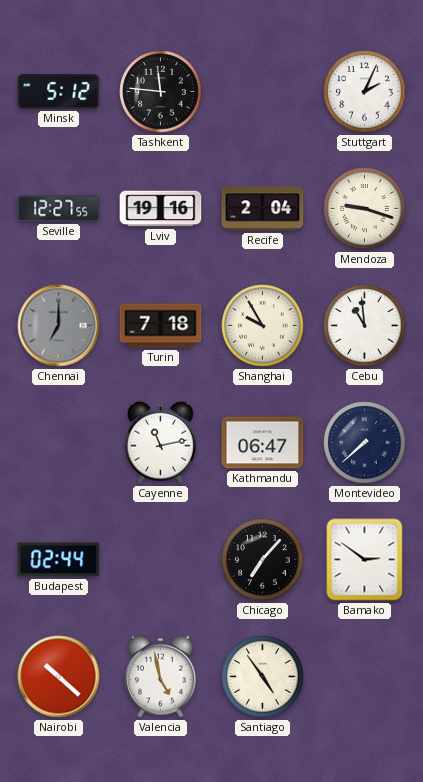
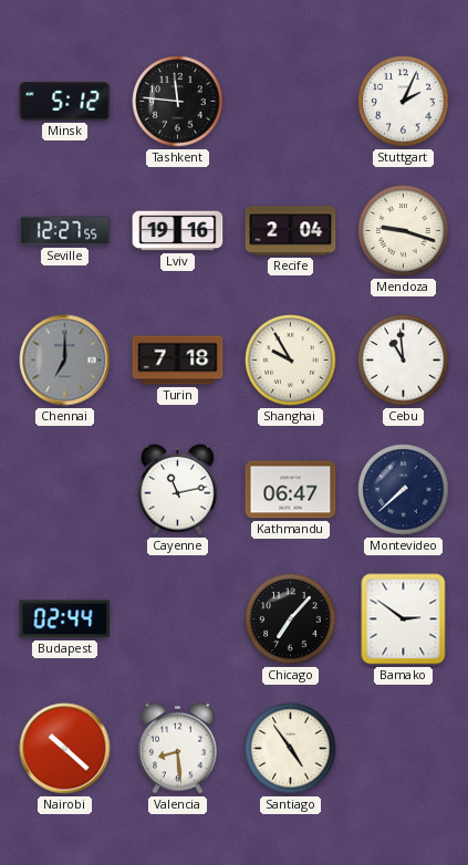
Valencia: 4:58 -> 8:29 (177, 748)
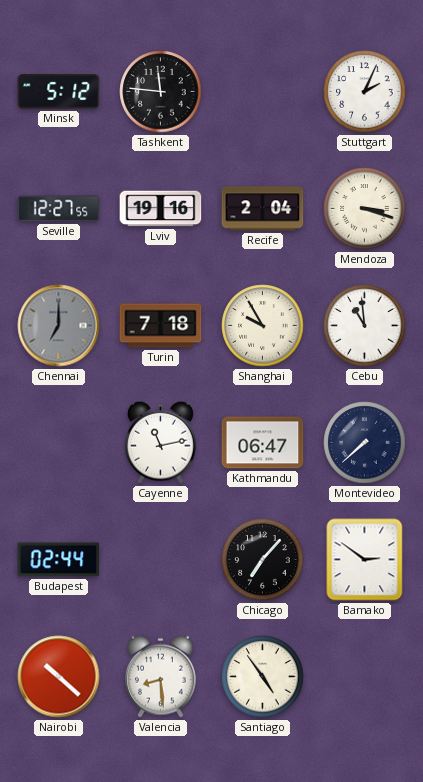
Mendoza: 9:18 -> 3:18 (365, 209)
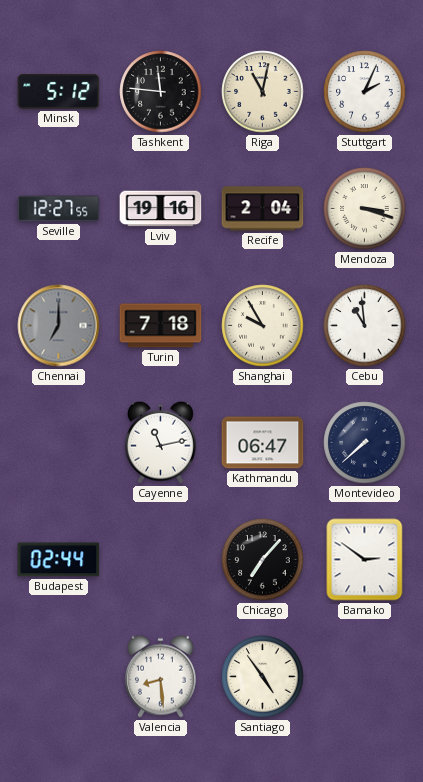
Riga: none -> 11:02 (263, 92)
Nairobi: 10:22 -> none (59, 677)
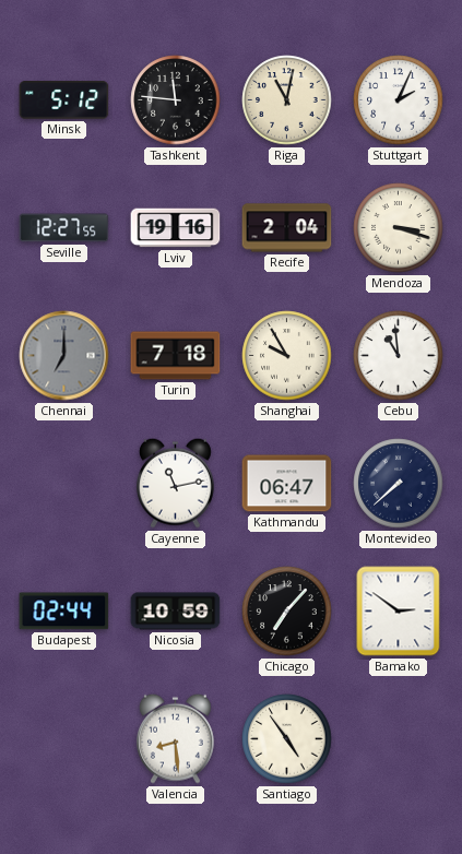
Nicosia: none -> 10:59 (176, 612)
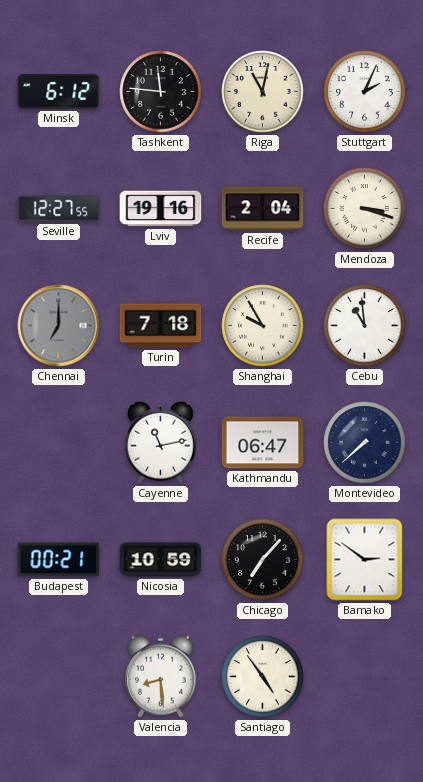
Minsk: 5:12 -> 6:12 (59, 92)
Budapest: 02:44 -> 00:21 (59, 560)
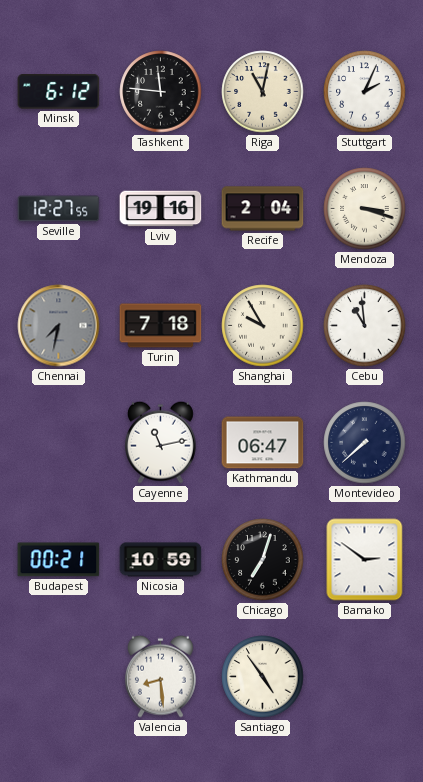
Chennai: 7:00 -> 7:32 (59, 326)
Chicago: 7:07 -> 7:03 (263, 560)
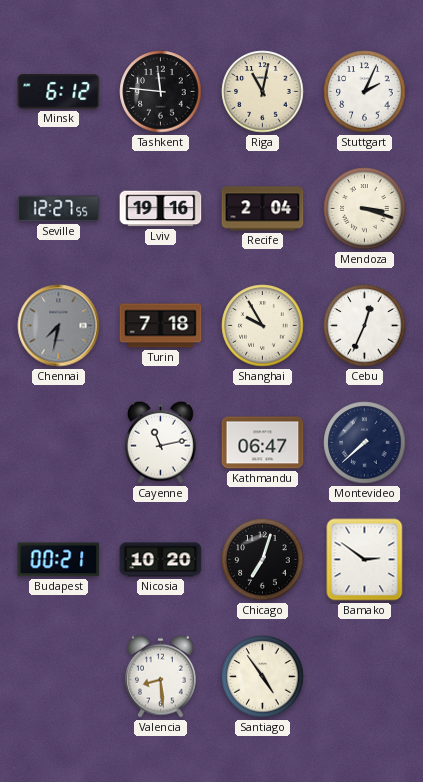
Cebu: 10:59 -> 12:34 (365, 326)
Nicosia: 10:59 -> 10:20 (161, 560)
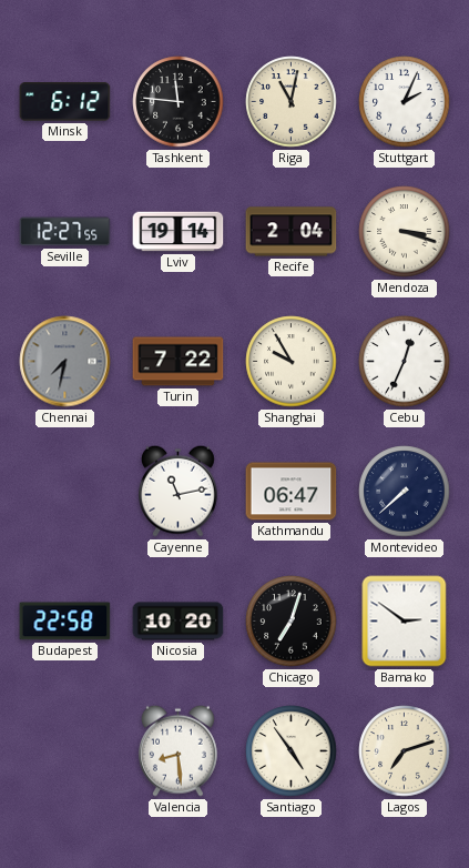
Lviv: 19:16 -> 19:14 (179, 232)
Turin: 7:18 -> 7:22 (179, 362)
Budapest: 00:21 -> 22:58 (65, 622)
Lagos: none -> 7:12 (405, 751)
